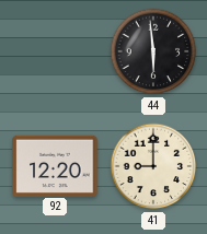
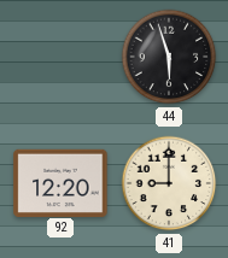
44: 5:59 -> 5:57 (169, 57)
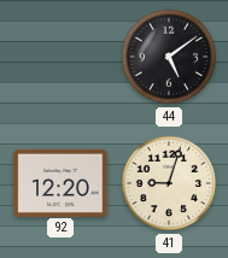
44: 5:57 -> 5:09 (169, 57)
41: 9:00 -> 9:03 (169, 183)
